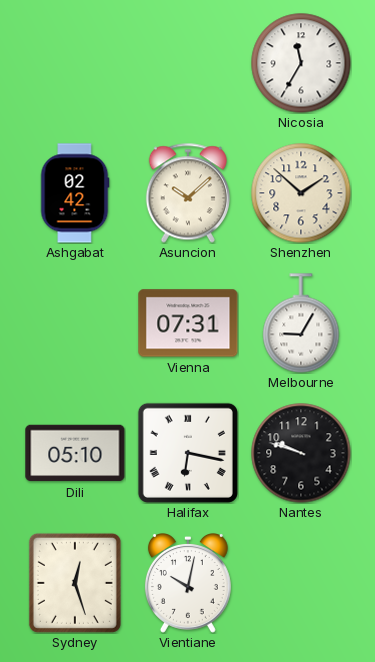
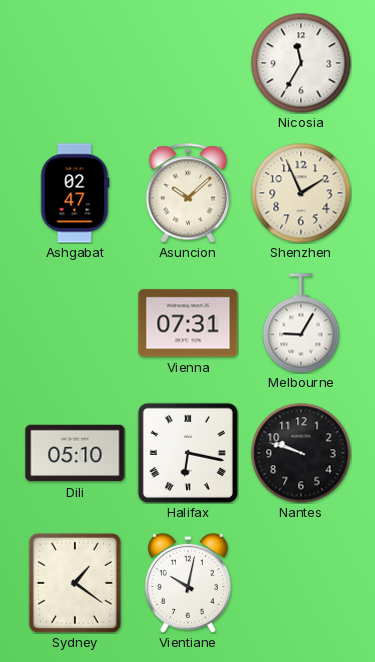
Ashgabat: 02:42 -> 02:47 (75, 193)
Shenzhen: 1:52 -> 1:56 (301, 193)
Sydney: 12:27 -> 1:21 (75, 583)
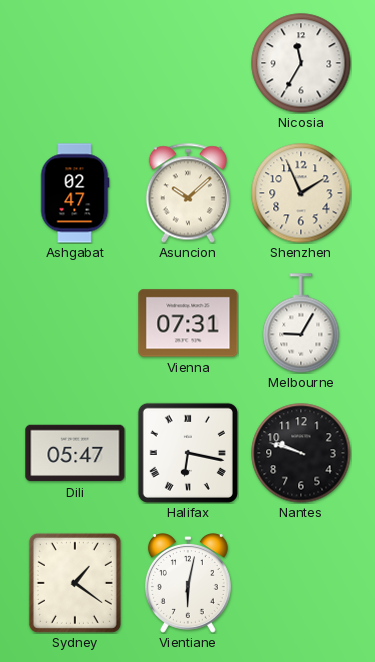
Dili: 05:10 -> 05:47 (75, 453)
Vientiane: 10:02 -> 6:02 (188, 584)
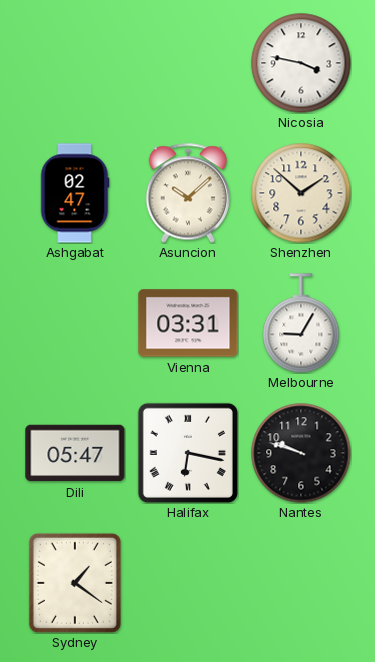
Nicosia: 11:35 -> 3:47 (301, 63)
Shenzhen: 1:56 -> 1:52 (301, 193)
Vienna: 07:31 -> 03:31 (188, 323)
Vientiane: 6:02 -> none (188, 584)
